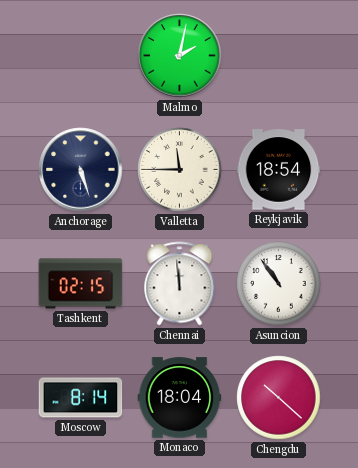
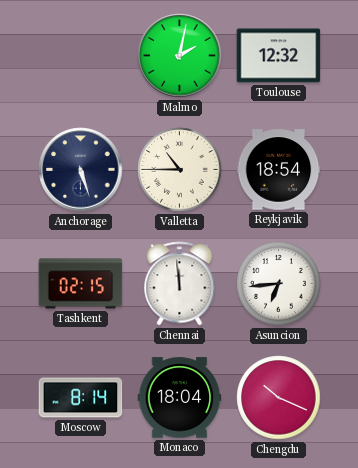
Toulouse: none -> 12:32 (279, 56)
Valletta: 11:45 -> 10:45 (180, 170)
Asuncion: 10:54 -> 6:44 (279, 284)
Chengdu: 10:22 -> 10:19 (279, 398)
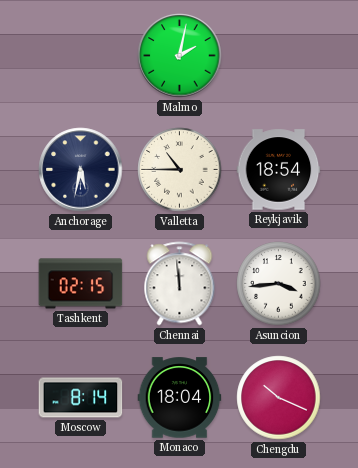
Toulouse: 12:32 -> none (279, 56)
Anchorage: 5:27 -> 5:32 (81, 170)
Asuncion: 6:44 -> 3:44 (279, 284)
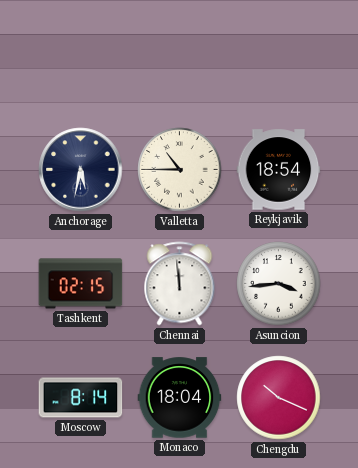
Malmo: 2:02 -> none (180, 56)
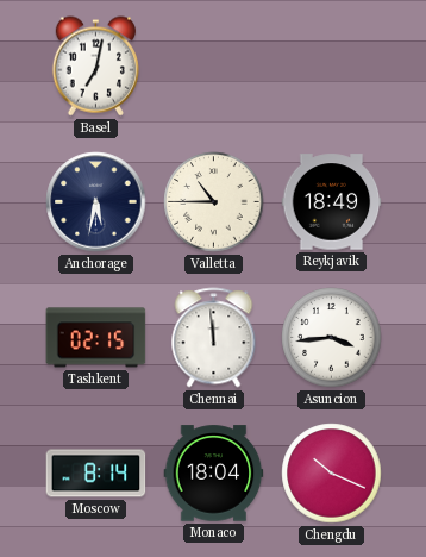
Basel: none -> 7:02 (95, 67)
Reykjavik: 18:54 -> 18:49 (332, 202)
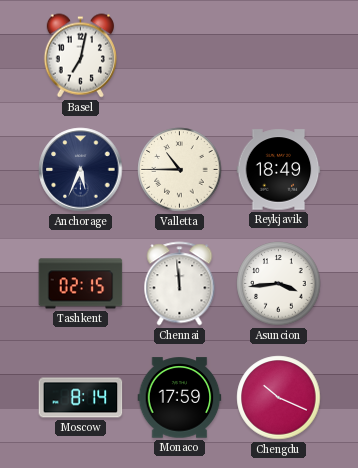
Anchorage: 5:32 -> 5:34 (81, 170)
Monaco: 18:04 -> 17:59 (180, 398)
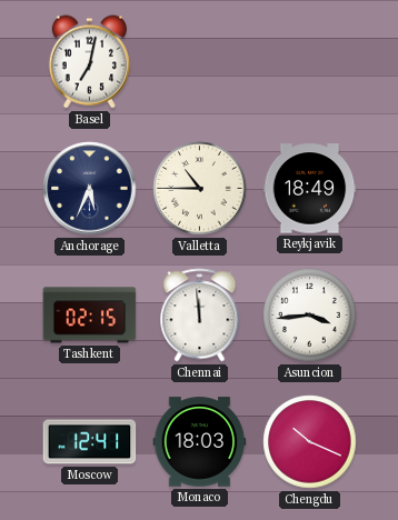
Moscow: 8:14 -> 12:41 (90, 442)
Monaco: 17:59 -> 18:03 (200, 442)
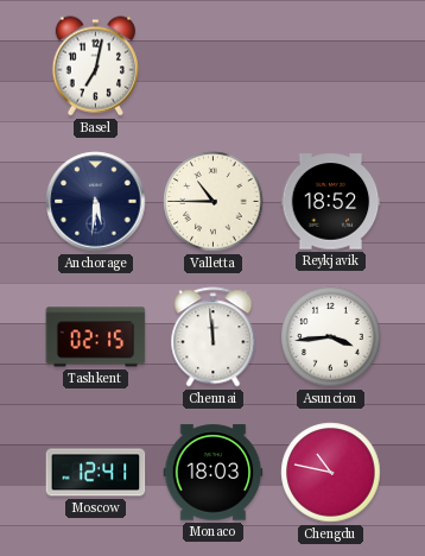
Anchorage: 5:34 -> 5:31 (96, 202)
Reykjavik: 18:49 -> 18:52 (331, 202)
Chengdu: 10:19 -> 10:47 (331, 473)
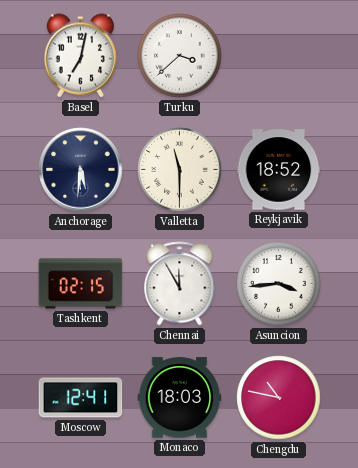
Turku: none -> 3:38 (180, 56)
Valletta: 10:45 -> 11:30 (180, 170)
Chennai: 11:59 -> 11:55 (180, 284)
